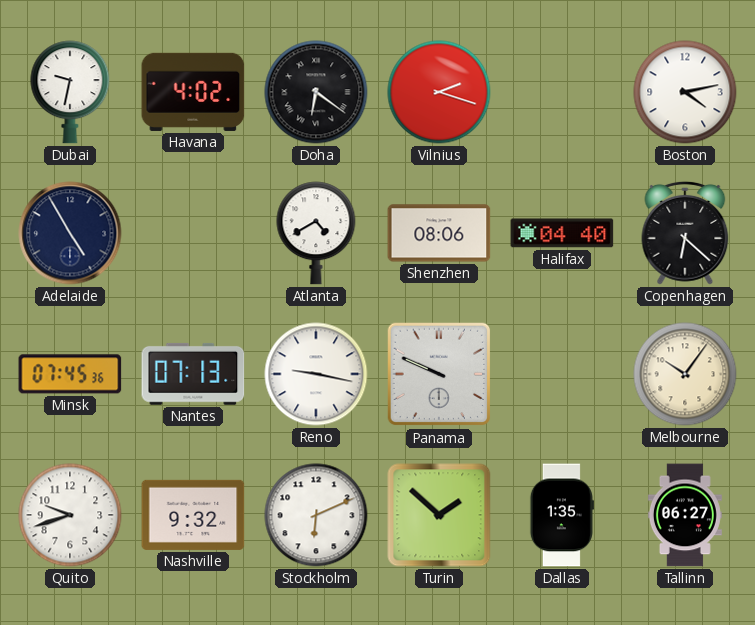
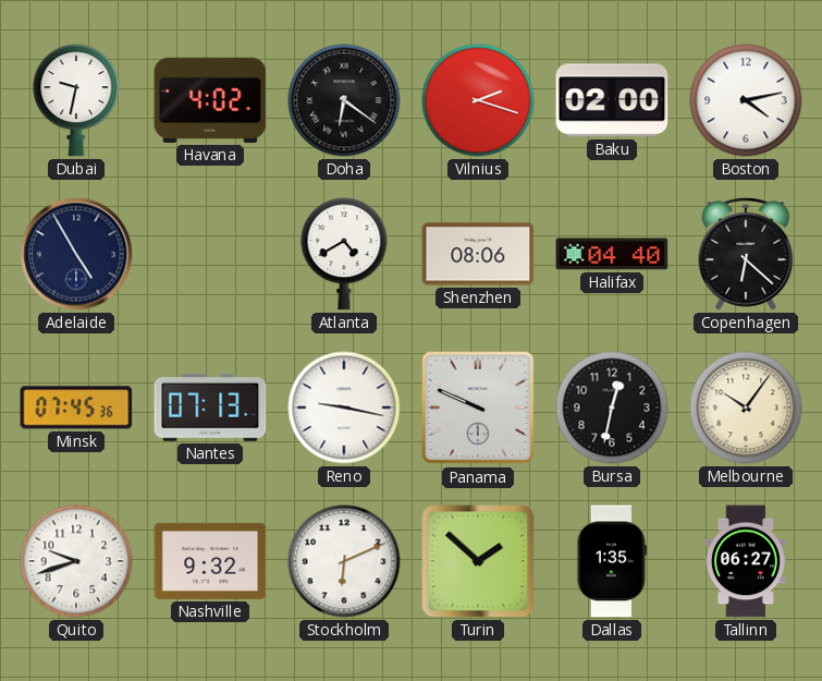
Baku: none -> 02:00 (612, 100)
Bursa: none -> 12:32 (612, 408)
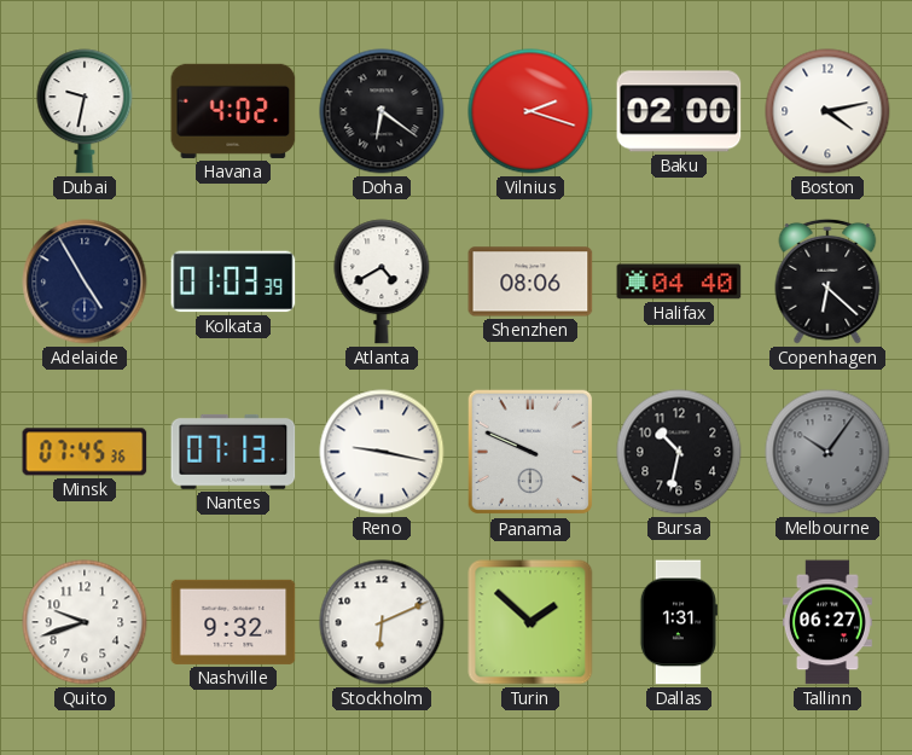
Kolkata: none -> 01:03 (233, 281)
Bursa: 12:32 -> 10:32 (679, 452)
Melbourne dial: cream -> grey (827, 452)
Dallas: 1:35 -> 1:31 (679, 622)
